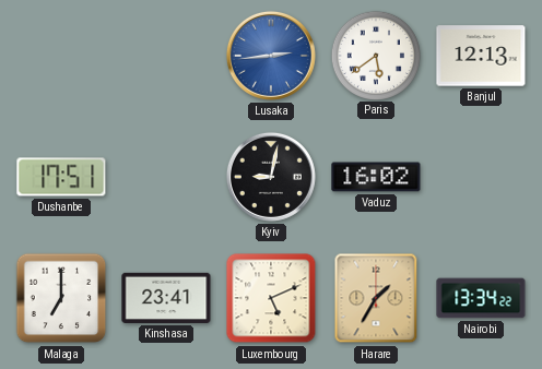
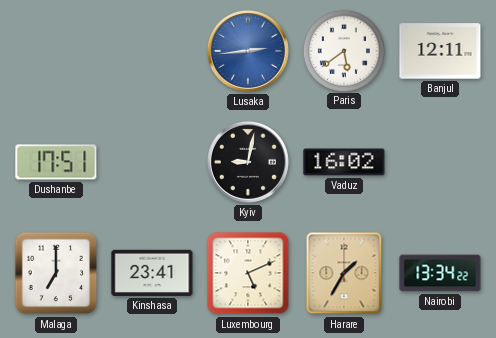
Banjul: 12:13 -> 12:11 (440, 51)
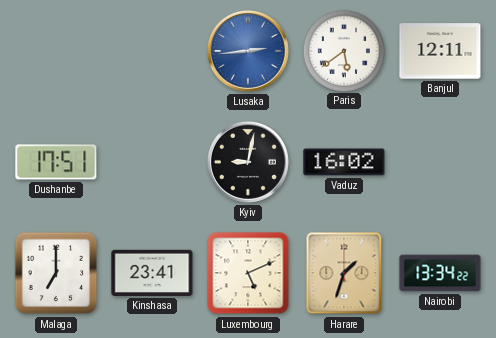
Harare: 1:35 -> 1:33 (344, 273)
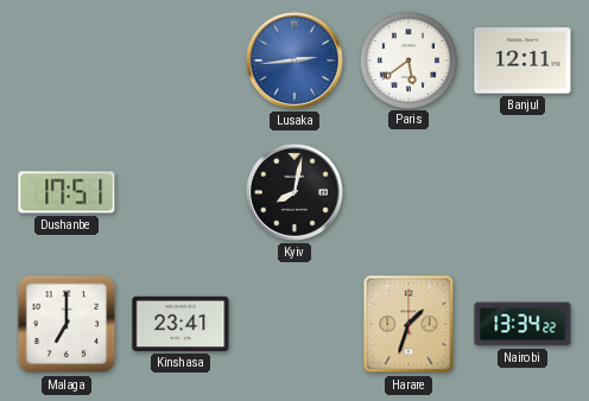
Kyiv: 9:02 -> 8:02 (294, 192)
Vaduz: 16:02 -> none (344, 162)
Luxembourg: 5:11 -> none (248, 273)
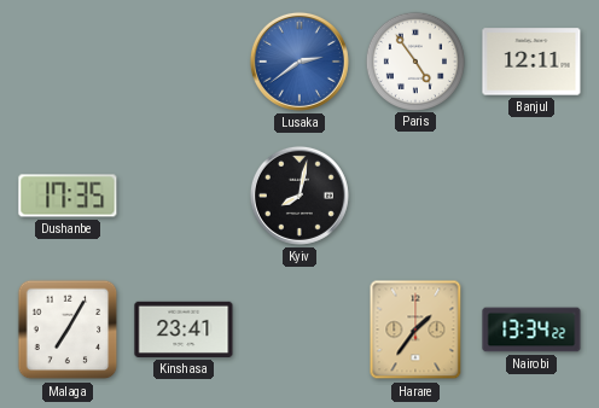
Lusaka: 2:44 -> 2:39 (299, 62)
Paris: 5:39 -> 4:54 (414, 60)
Dushanbe: 17:51 -> 17:35 (68, 196)
Malaga: 7:00 -> 7:05 (68, 330)
Harare: 1:33 -> 1:36 (415, 330)
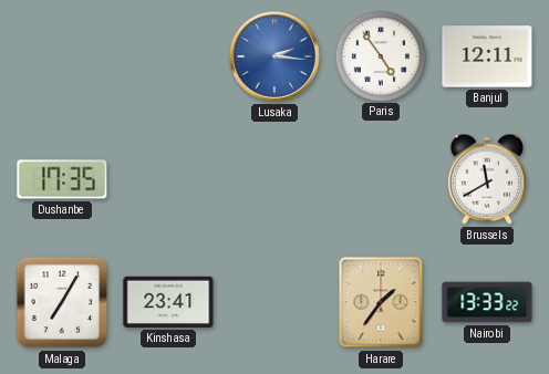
Lusaka: 2:39 -> 2:16 (274, 56)
Kyiv: 8:02 -> none (299, 196)
Brussels: none -> 11:40 (487, 179)
Nairobi: 13:34 -> 13:33 (487, 302)
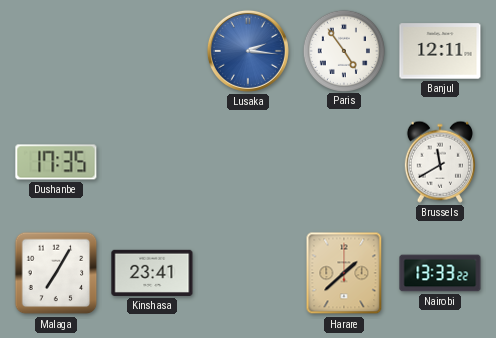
Harare: 1:36 -> 1:38 (344, 273)
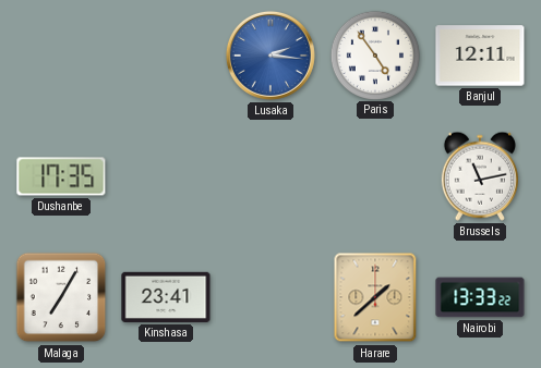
Brussels: 11:40 -> 11:13 (480, 176)
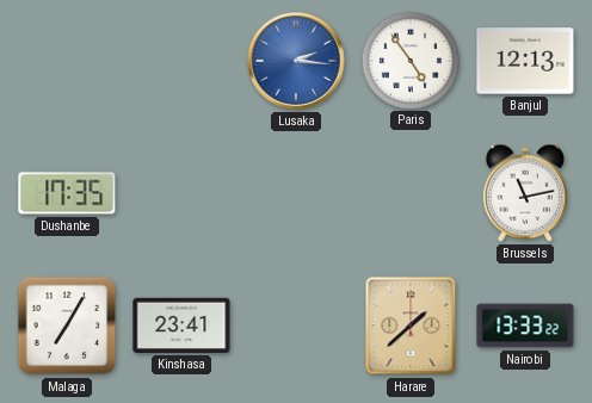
Banjul: 12:11 -> 12:13 (525, 61)
